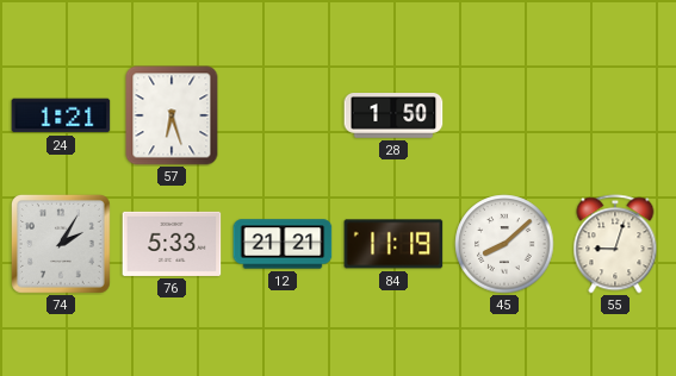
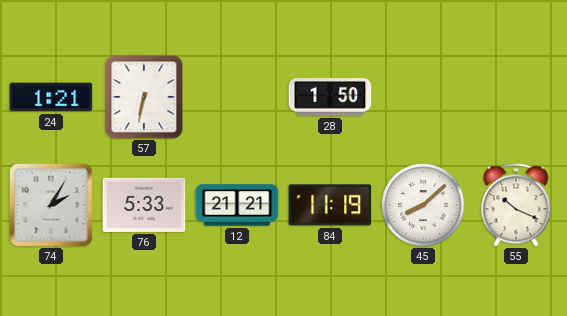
57: 6:27 -> 6:32 (144, 97)
55: 9:03 -> 10:19 (516, 205)
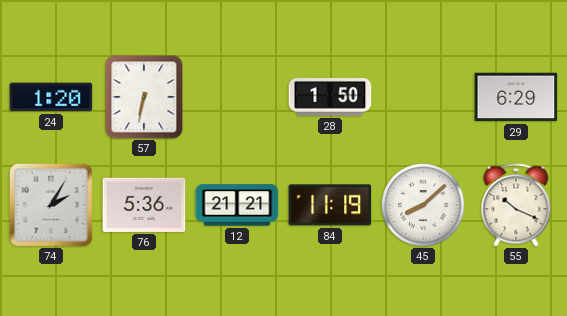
24: 1:21 -> 1:20 (51, 97)
29: none -> 6:29 (516, 97)
76: 5:33 -> 5:36 (144, 205)
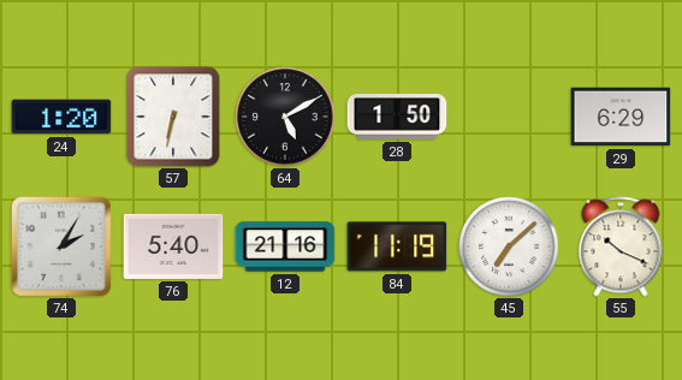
64: none -> 5:10 (285, 117)
76: 5:36 -> 5:40 (173, 247)
12: 21:21 -> 21:16 (285, 247)
45: 8:08 -> 7:08 (509, 247)
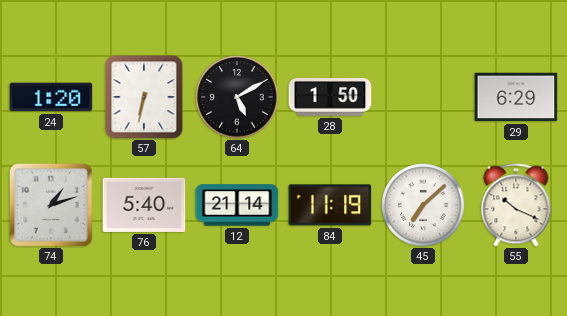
74: 2:05 -> 1:12 (52, 206)
12: 21:16 -> 21:14 (237, 205)
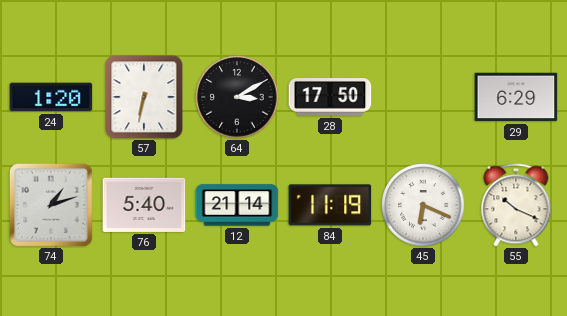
64: 5:10 -> 3:10 (237, 97)
28: 1:50 -> 17:50 (330, 98)
45: 7:08 -> 6:19 (423, 205)
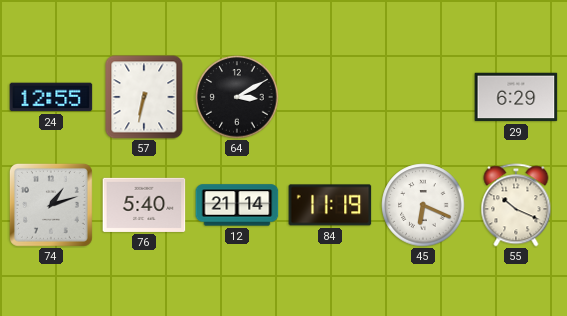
24: 1:20 -> 12:55 (51, 97)
28: 17:50 -> none (330, 98)
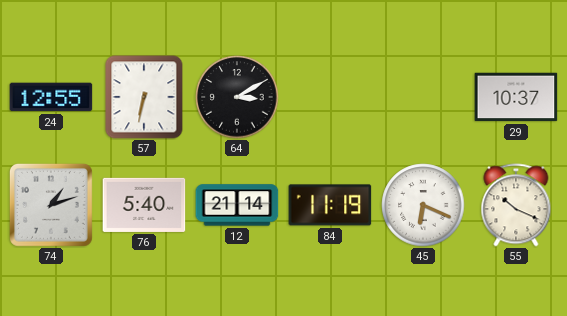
29: 6:29 -> 10:37 (516, 97)
